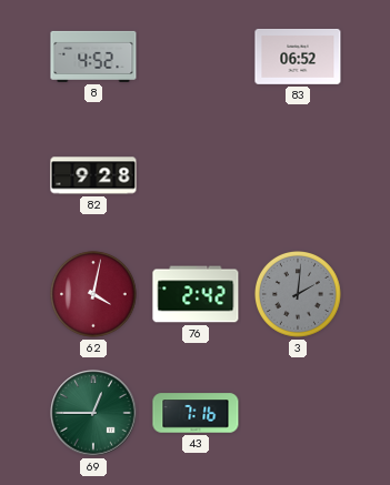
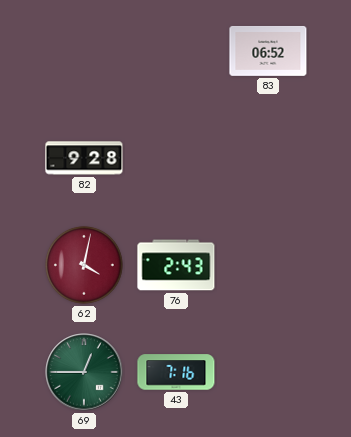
8: 4:52 -> none (93, 57)
76: 2:42 -> 2:43 (176, 265)
3: 2:01 -> none (299, 295)
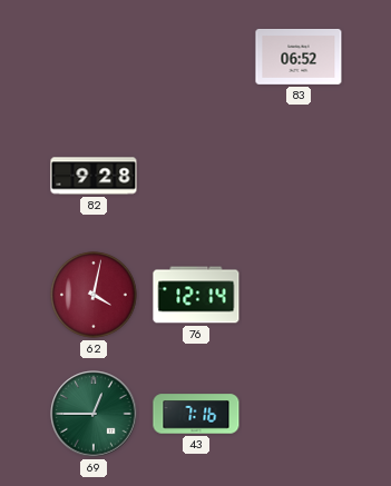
76: 2:43 -> 12:14 (196, 295)
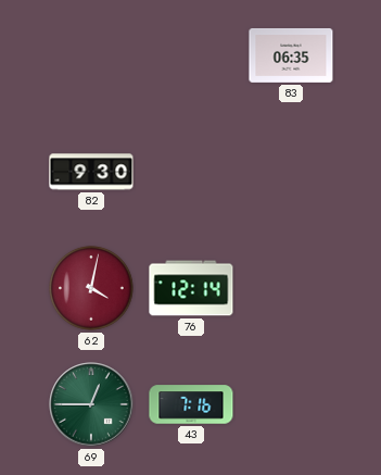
83: 06:52 -> 06:35 (291, 55)
82: 9:28 -> 9:30 (91, 172)
